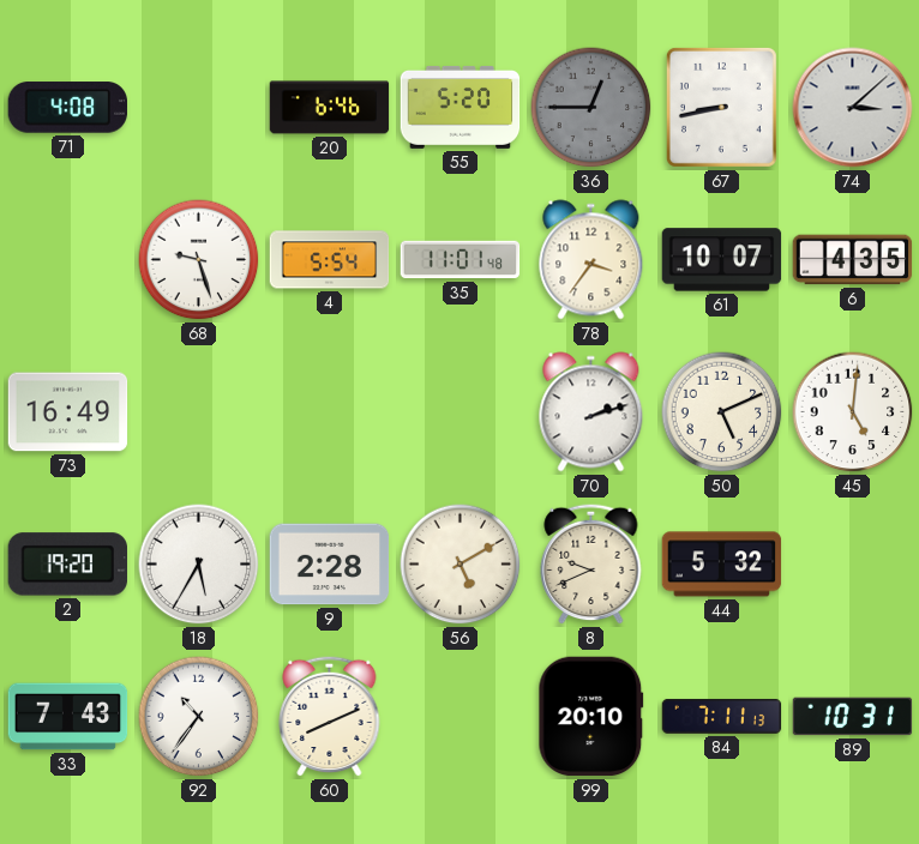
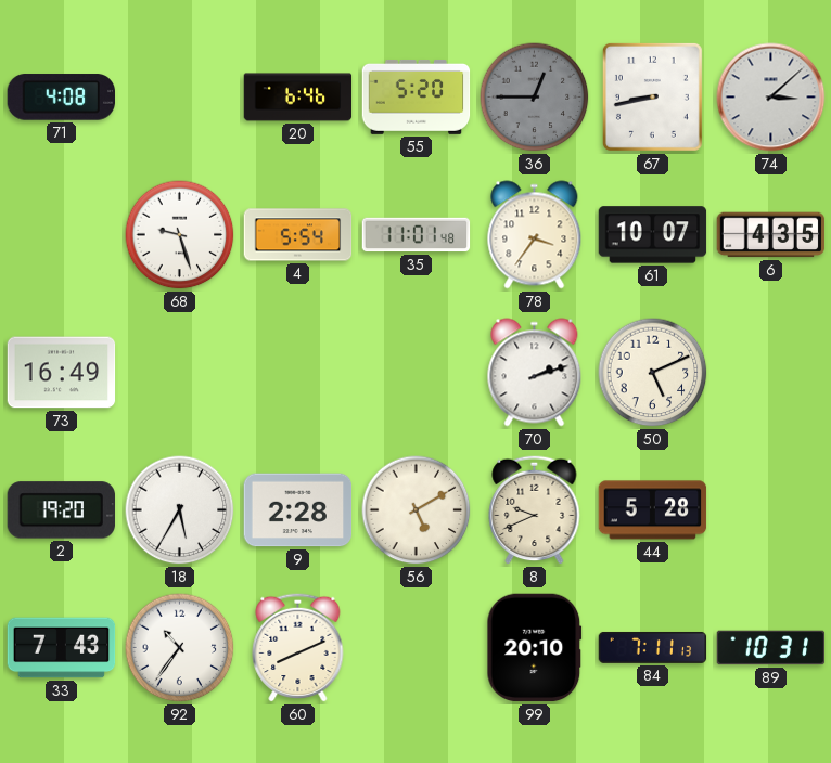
45: 5:01 -> none (853, 412)
44: 5:32 -> 5:28 (653, 510)
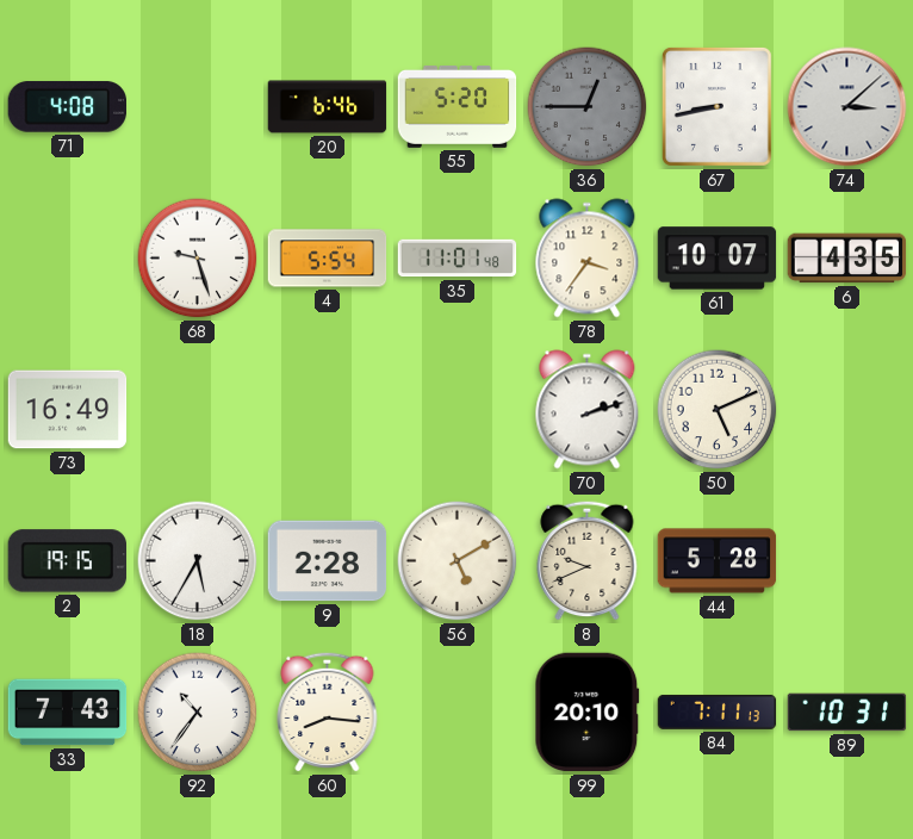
2: 19:20 -> 19:15 (67, 561)
60: 8:11 -> 8:16 (328, 711)
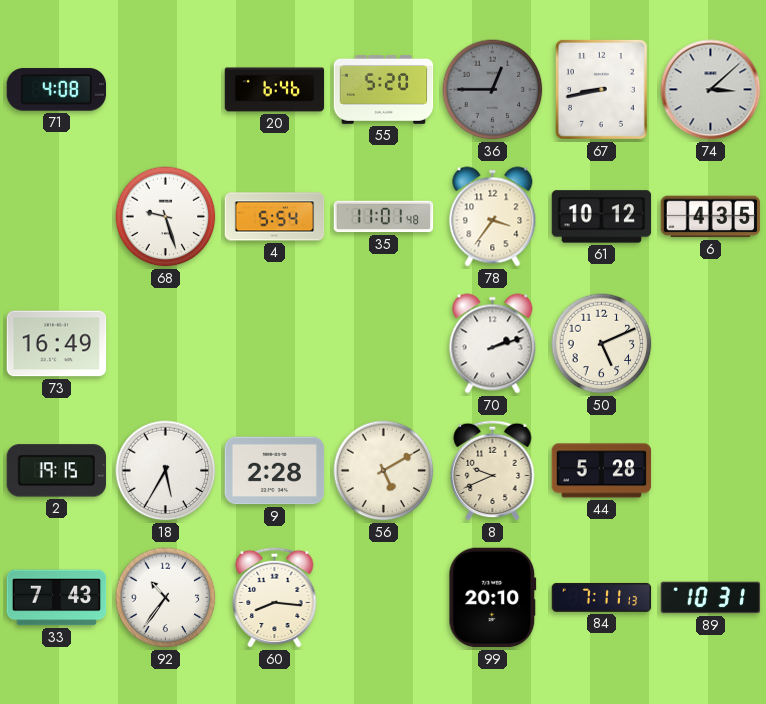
61: 10:07 -> 10:12 (602, 217)
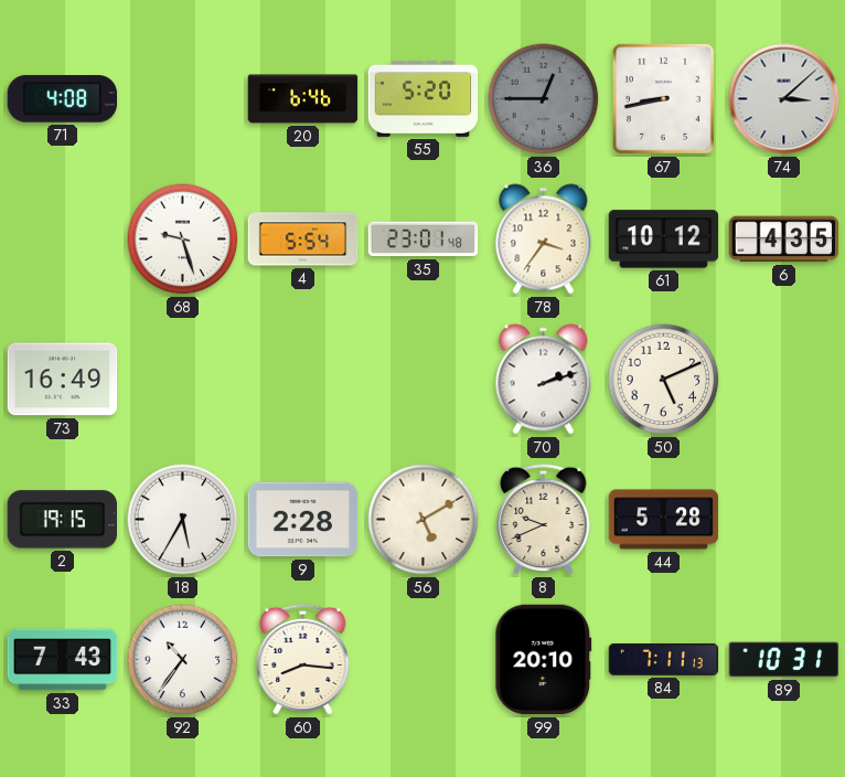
35: 11:01 -> 23:01 (424, 240)
